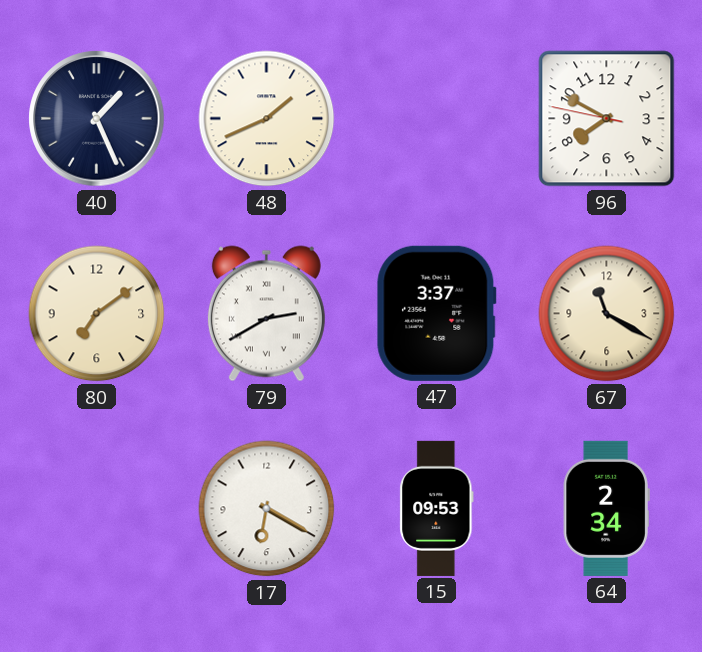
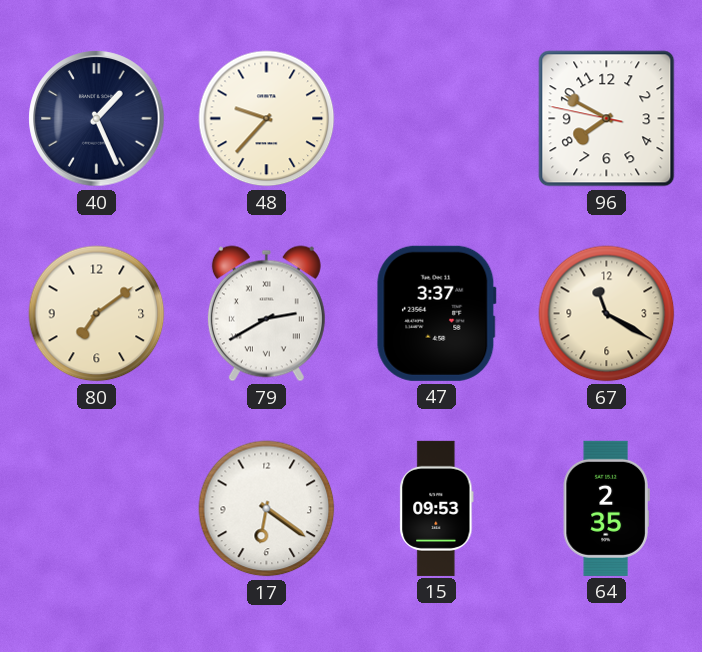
48: 1:41 -> 9:37 (267, 119)
17: 6:20 -> 6:21 (267, 509)
64: 2:34 -> 2:35 (606, 508)
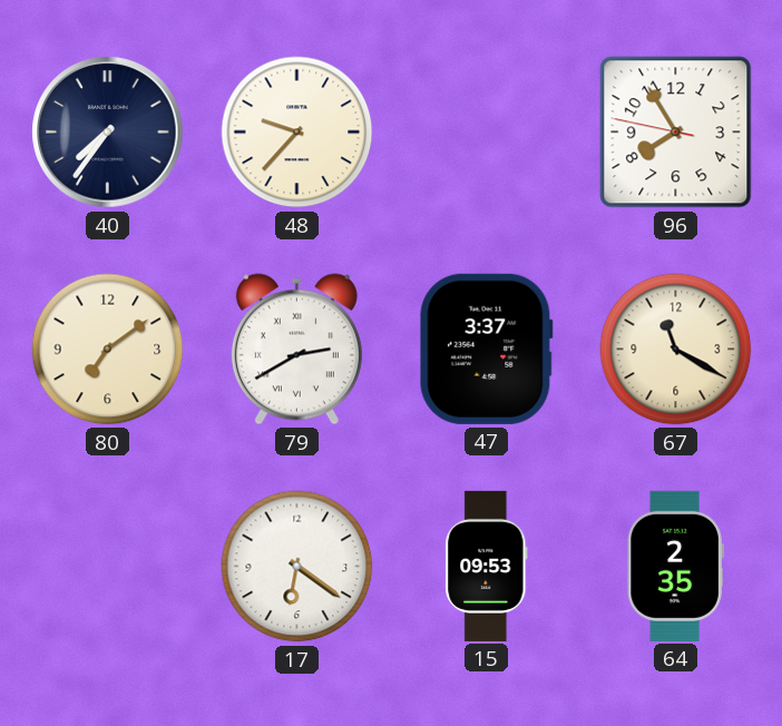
40: 1:26 -> 7:36 (108, 133)
96: 7:49 -> 7:54 (676, 133)
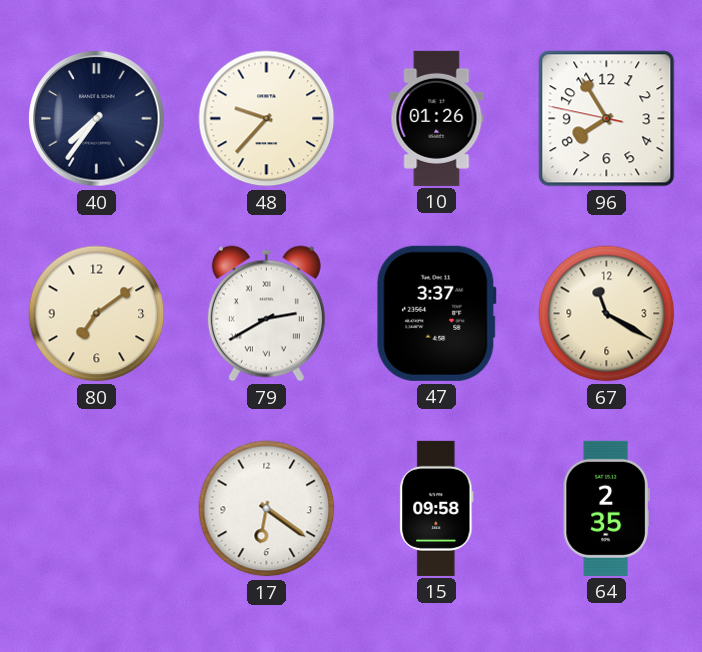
10: none -> 01:26 (437, 118)
15: 09:53 -> 09:58 (437, 508)
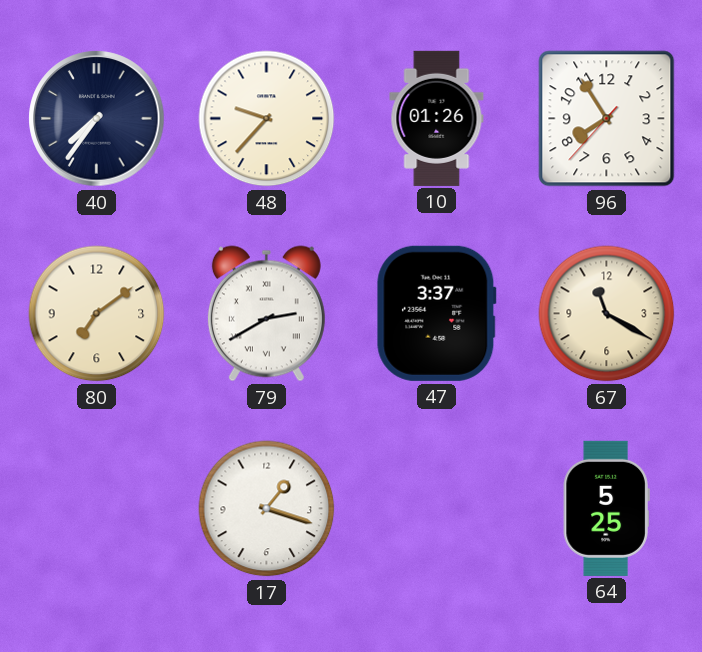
96: 7:54:47 -> 7:54:37 (607, 119)
17: 6:21 -> 1:18 (267, 509)
15: 09:58 -> none (437, 508)
64: 2:35 -> 5:25 (606, 508)
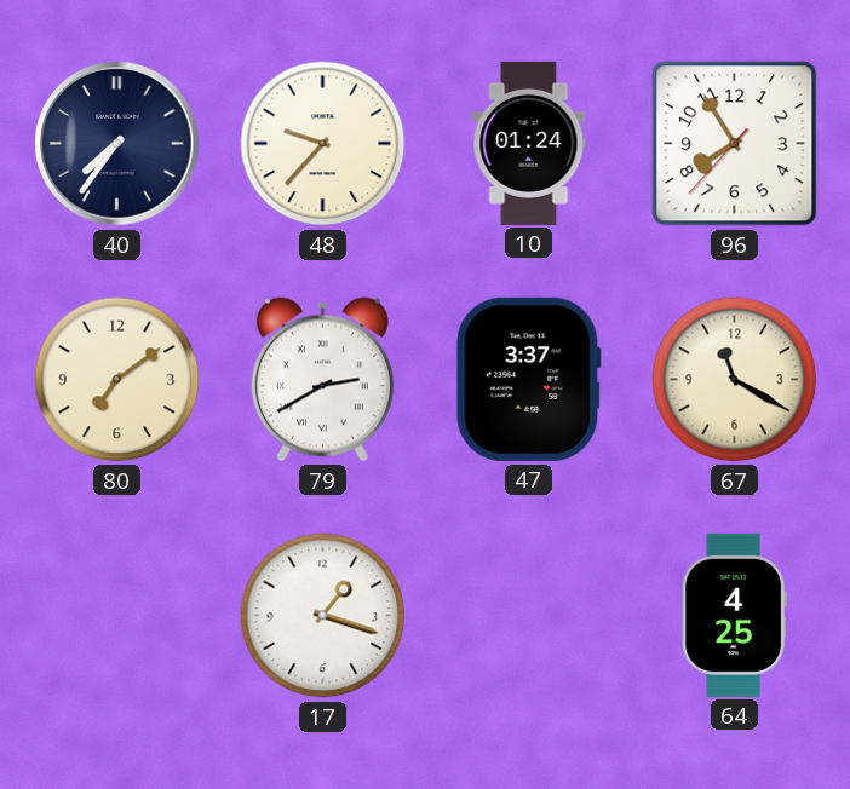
10: 01:26 -> 01:24 (529, 143)
64: 5:25 -> 4:25 (734, 615)
